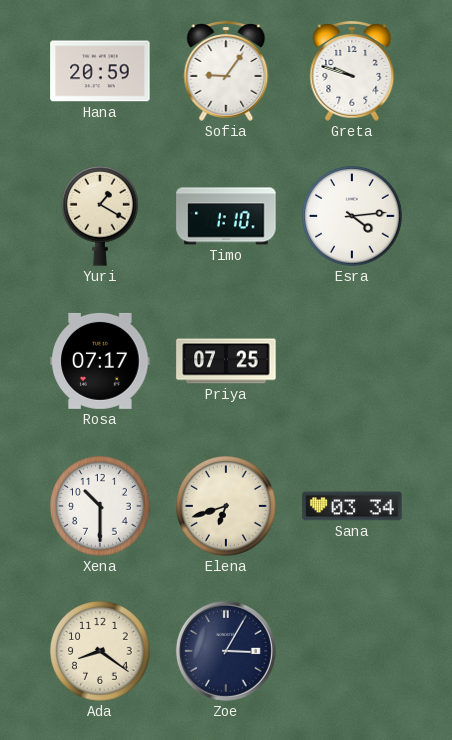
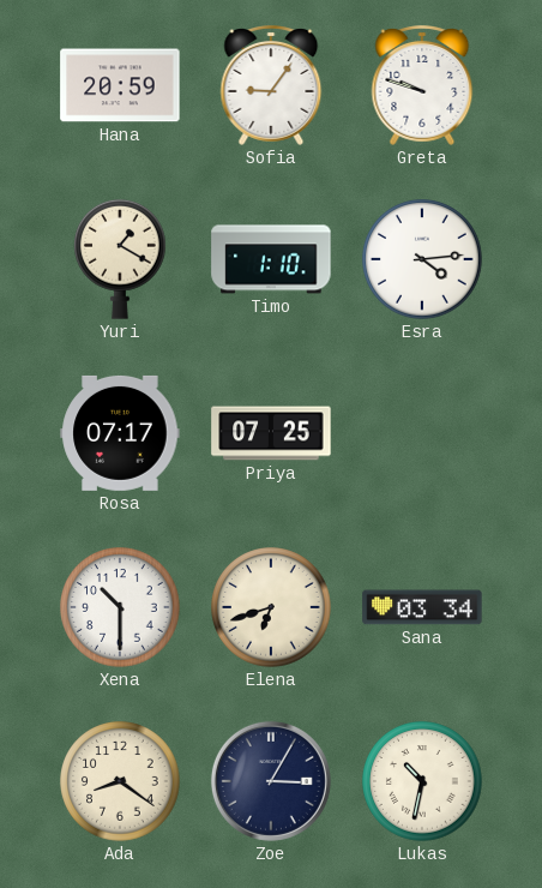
Lukas: none -> 10:32 (422, 781)
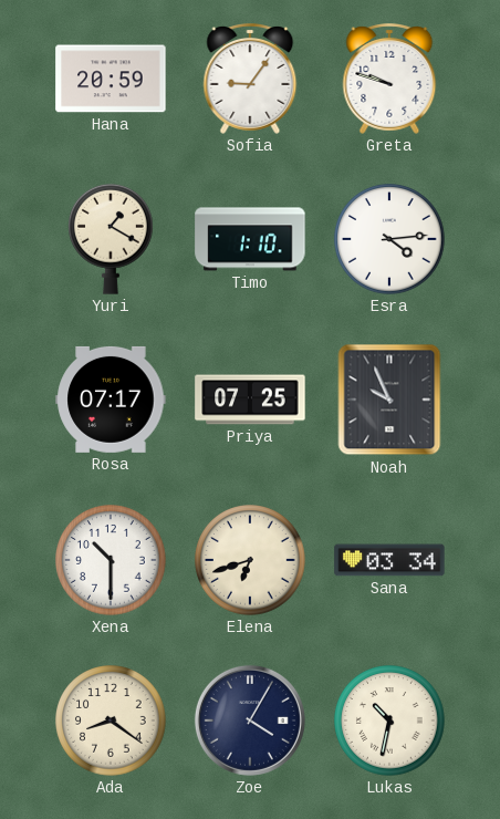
Noah: none -> 9:56 (389, 400)
Zoe: 3:05 -> 4:05 (250, 720)
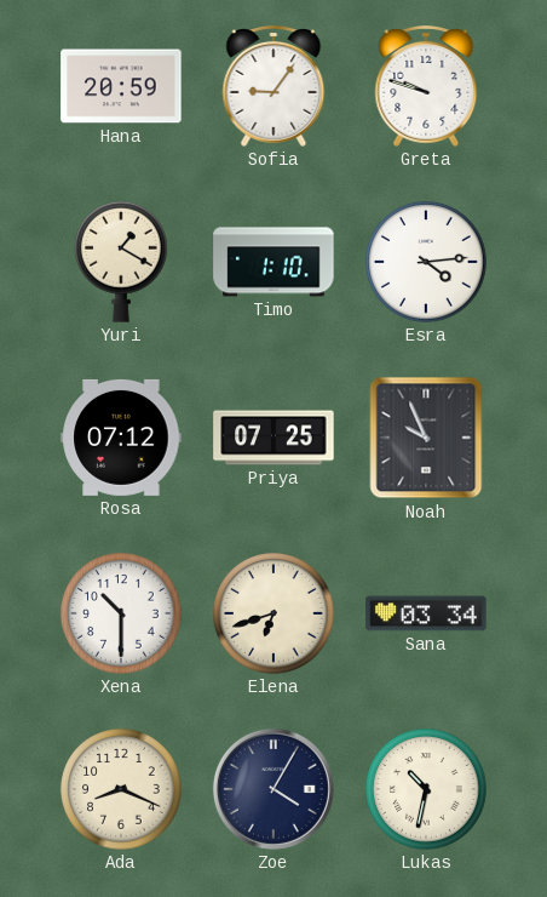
Rosa: 07:17 -> 07:12 (121, 438)
Ada: 8:21 -> 8:19 (121, 789)
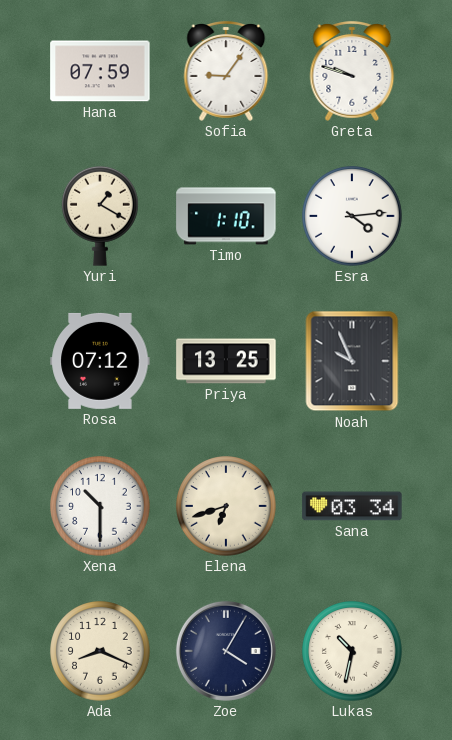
Hana: 20:59 -> 07:59 (100, 71)
Priya: 07:25 -> 13:25 (226, 361)
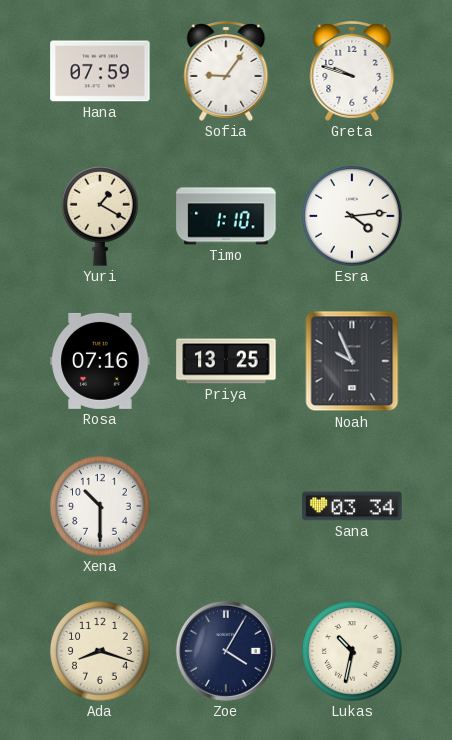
Rosa: 07:12 -> 07:16 (100, 361)
Elena: 6:42 -> none (226, 506)
Ada: 8:19 -> 8:18 (100, 651)
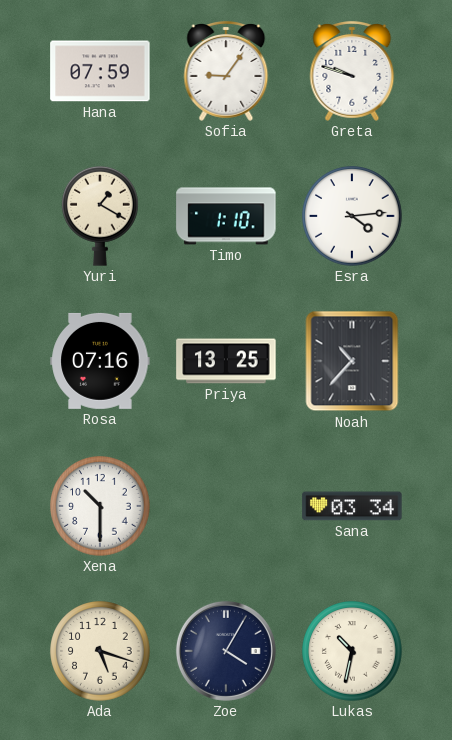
Noah: 9:56 -> 10:37 (352, 361)
Ada: 8:18 -> 5:18 (100, 651)
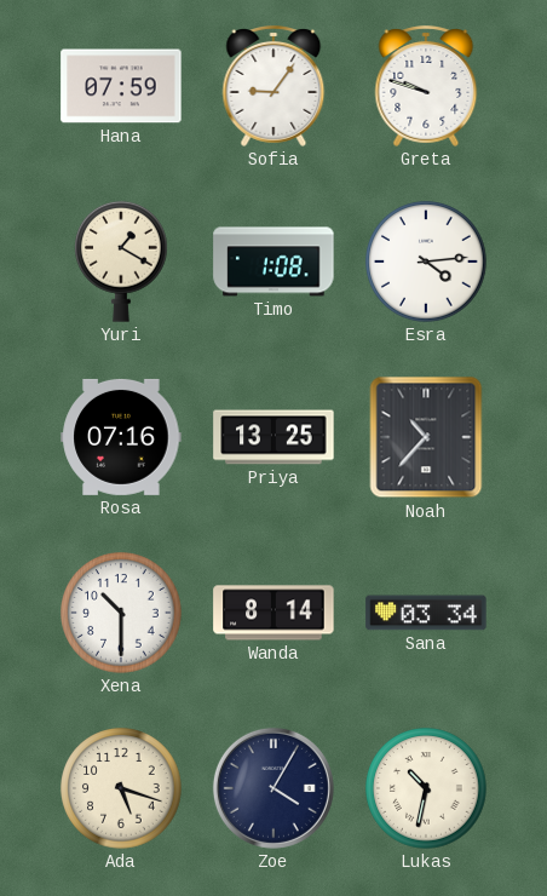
Timo: 1:10 -> 1:08 (273, 262)
Wanda: none -> 8:14 (273, 613)
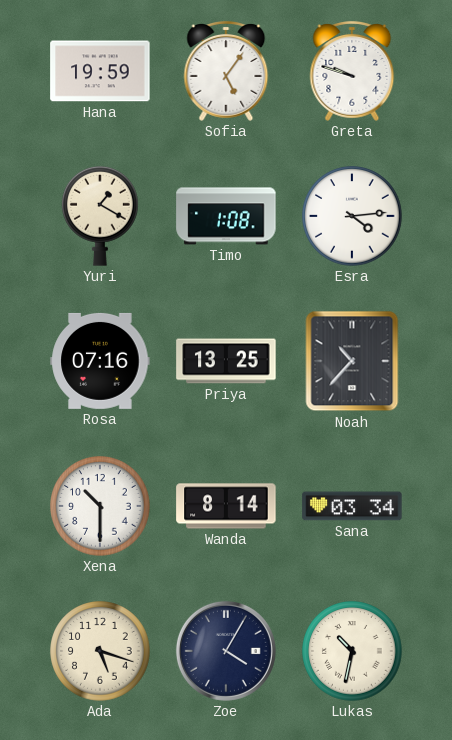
Hana: 07:59 -> 19:59 (100, 71)
Sofia: 9:06 -> 5:06 (226, 72)
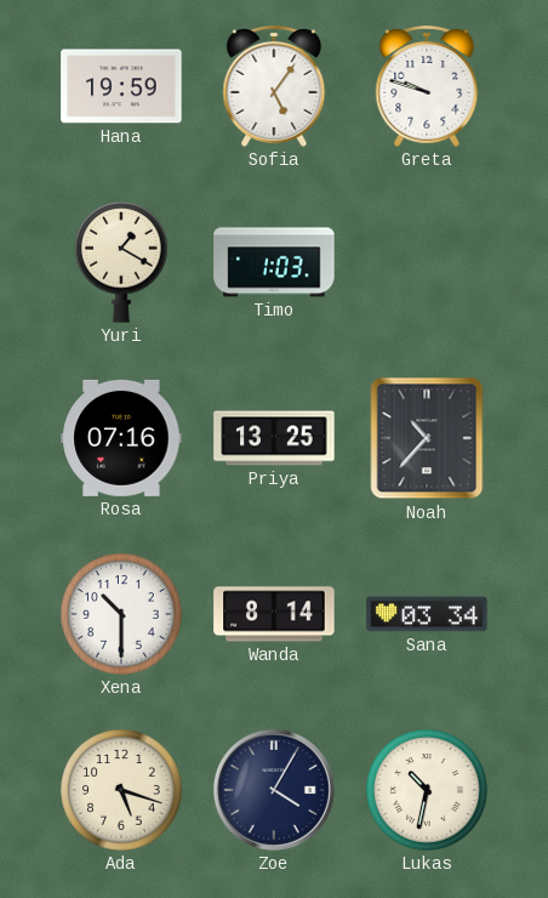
Timo: 1:08 -> 1:03 (274, 262)
Esra: 4:14 -> none (352, 216)
